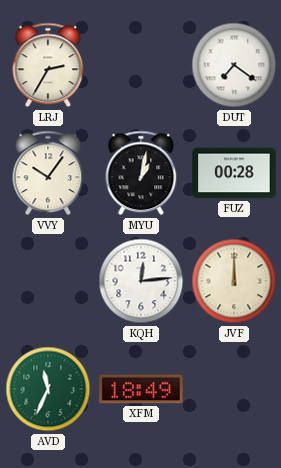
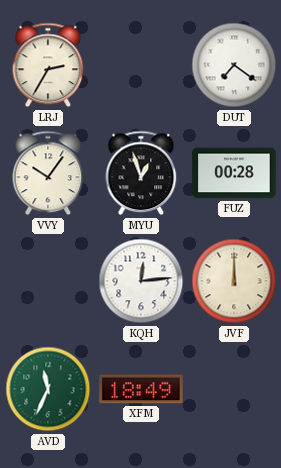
MYU: 1:02 -> 12:57 (141, 173)
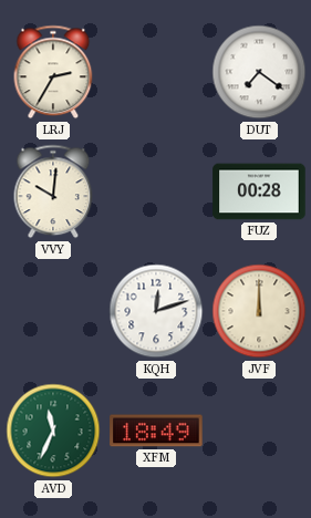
VVY: 10:06 -> 10:01 (53, 191)
MYU: 12:57 -> none (141, 173)
KQH: 12:14 -> 12:12 (156, 311)
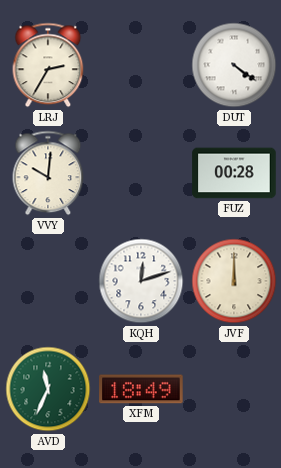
DUT: 7:21 -> 4:21 (234, 65)
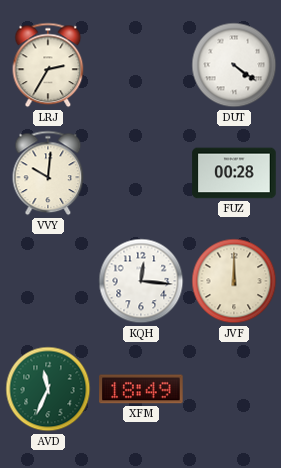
KQH: 12:12 -> 12:16 (141, 281)
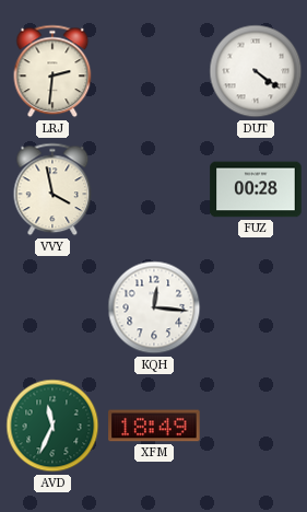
LRJ: 2:35 -> 2:31 (52, 71)
VVY: 10:01 -> 3:58 (52, 189)
JVF: 12:00 -> none (234, 281)
